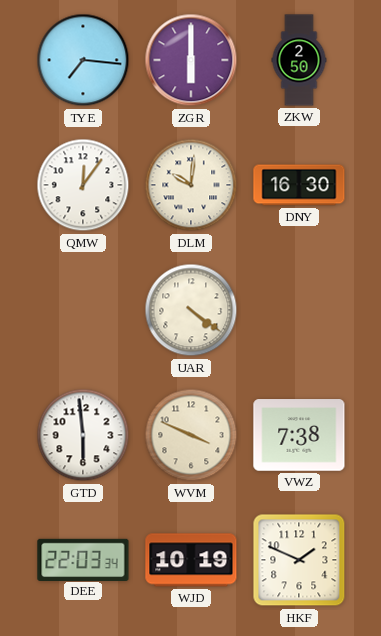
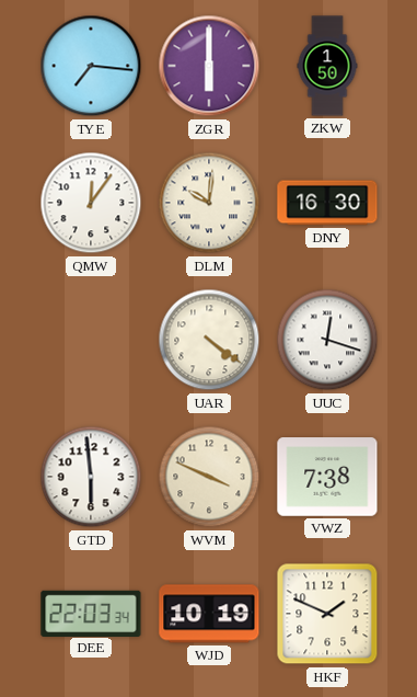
ZKW: 2:50 -> 1:50 (327, 66)
UUC: none -> 12:18 (327, 340)
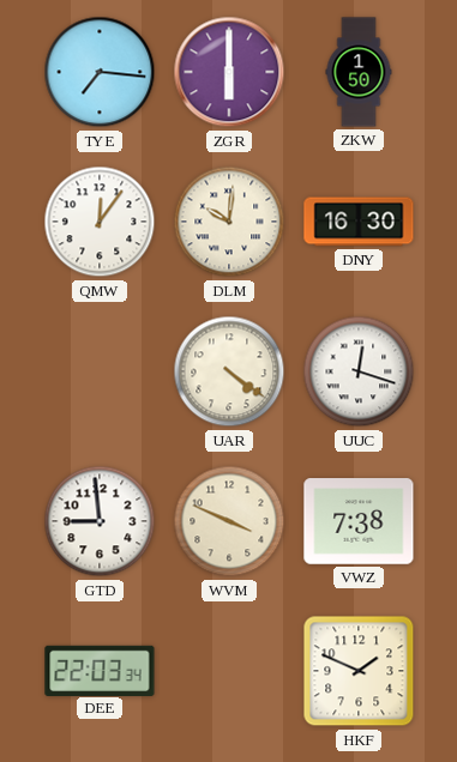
GTD: 5:59 -> 8:59 (100, 521)
WJD: 10:19 -> none (209, 614)
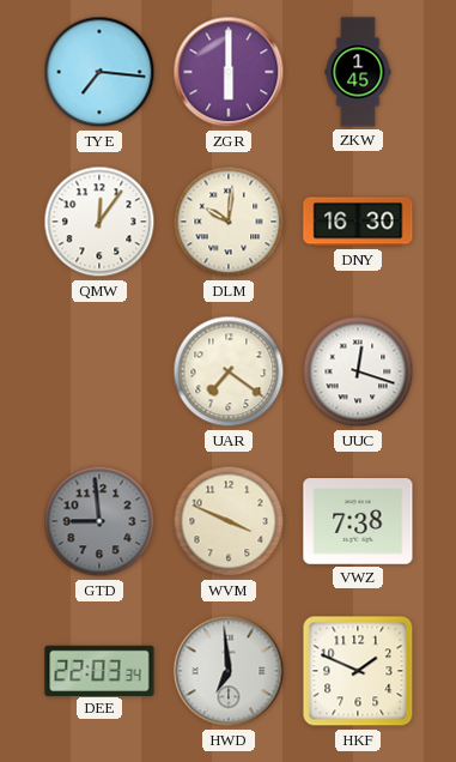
ZKW: 1:50 -> 1:45 (358, 72)
UAR: 4:21 -> 7:21 (229, 371)
GTD dial: white -> grey (99, 521)
HWD: none -> 6:59 (229, 671)
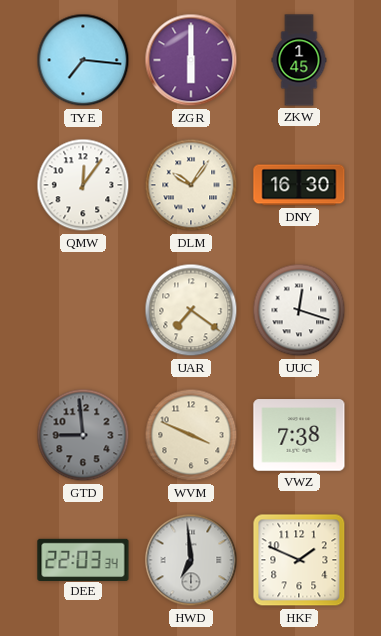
DLM: 10:01 -> 10:06 (191, 185)
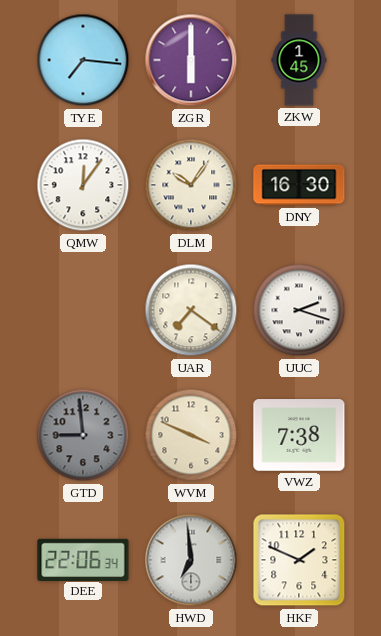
UUC: 12:18 -> 2:18 (299, 310)
DEE: 22:03 -> 22:06 (83, 559)
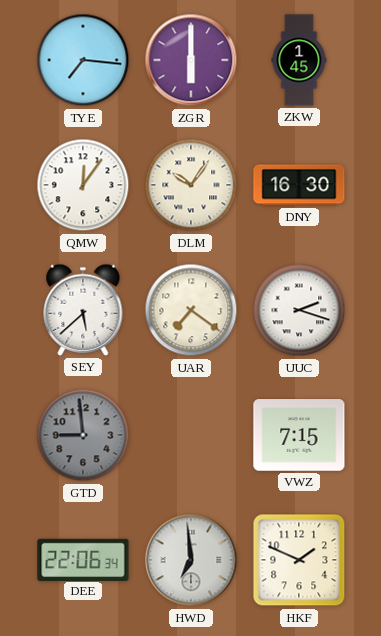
SEY: none -> 5:38 (83, 310)
WVM: 3:49 -> none (191, 435)
VWZ: 7:38 -> 7:15 (299, 435)
